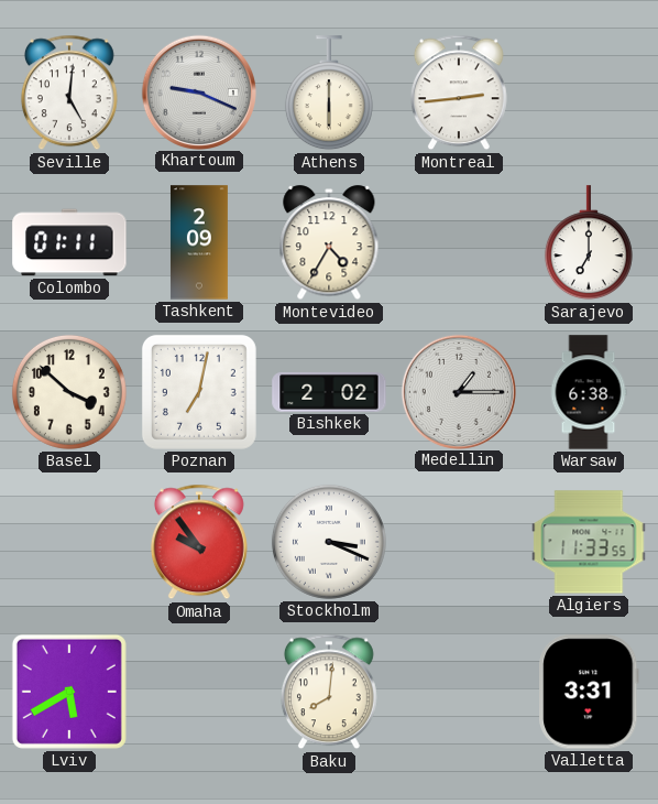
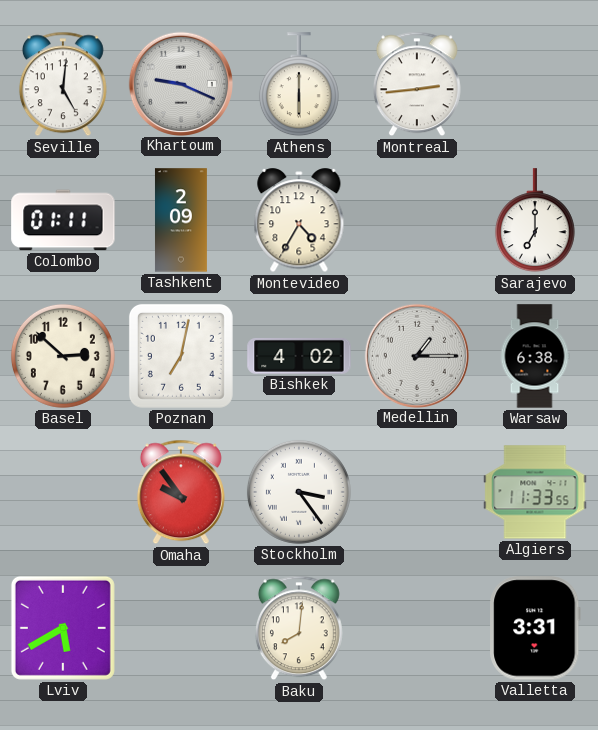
Basel: 3:52 -> 2:52 (63, 356)
Bishkek: 2:02 -> 4:02 (299, 356)
Stockholm: 3:19 -> 3:24 (299, 492)
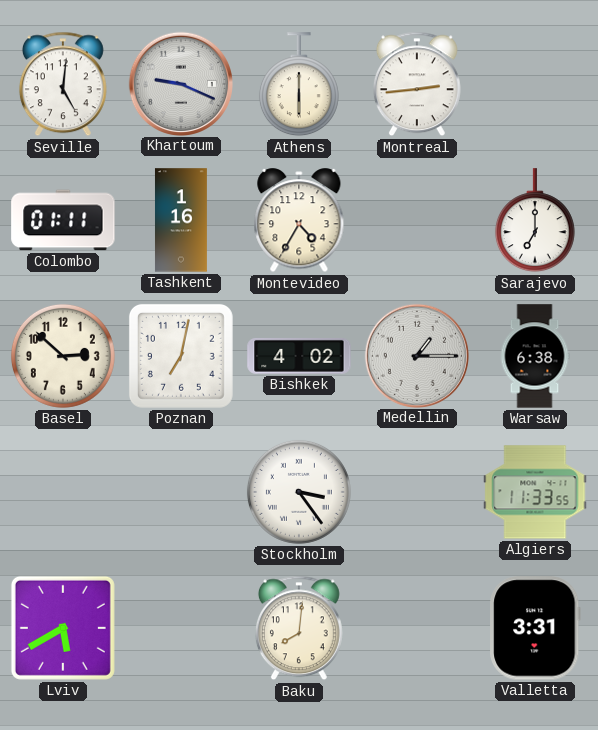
Tashkent: 2:09 -> 1:16 (181, 220)
Omaha: 9:54 -> none (181, 492)
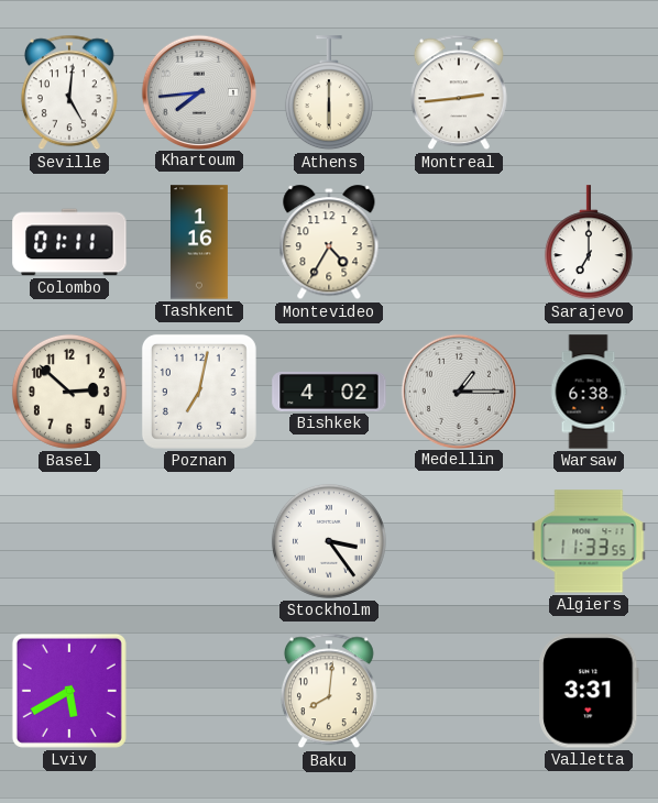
Khartoum: 9:19 -> 7:44 (198, 91)
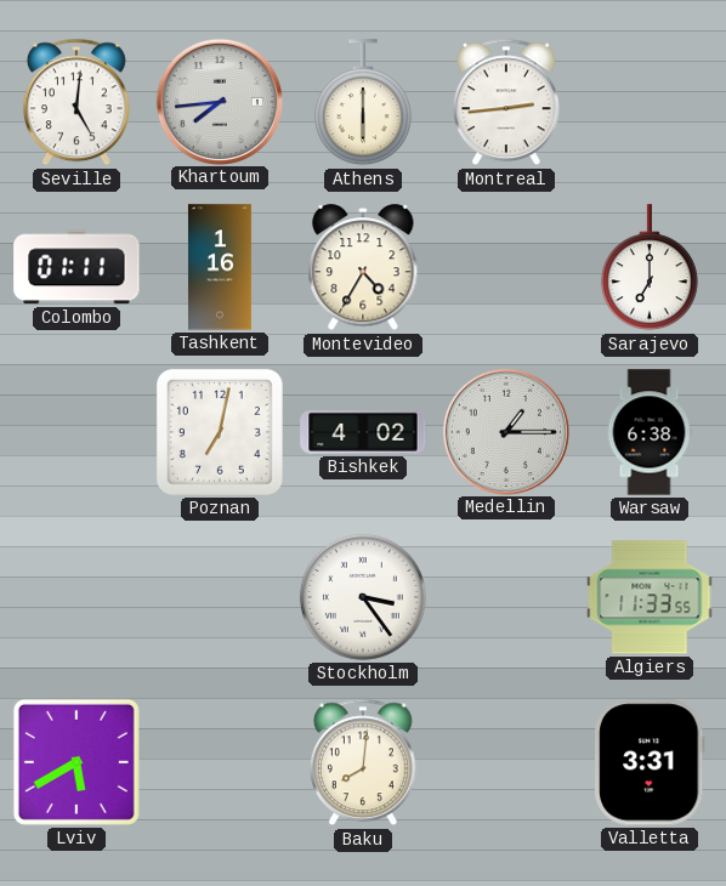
Basel: 2:52 -> none (69, 392)
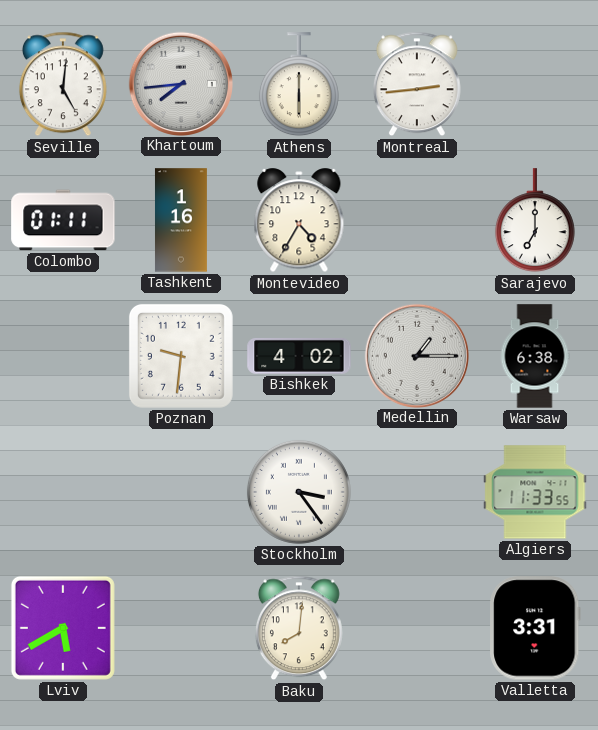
Poznan: 7:02 -> 9:31 (181, 356)
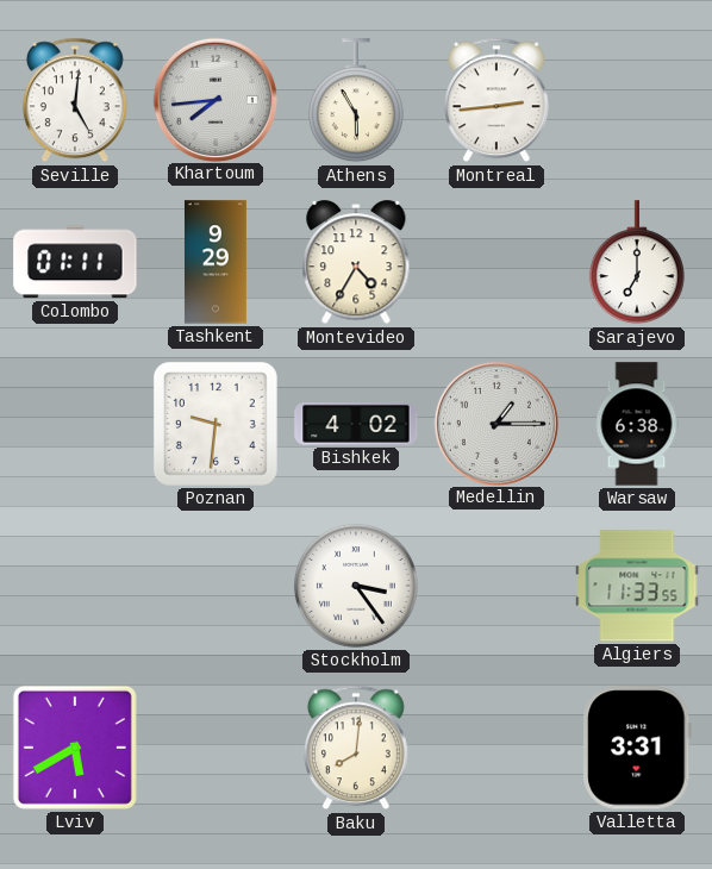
Athens: 6:00 -> 5:55 (356, 101)
Tashkent: 1:16 -> 9:29 (216, 262)
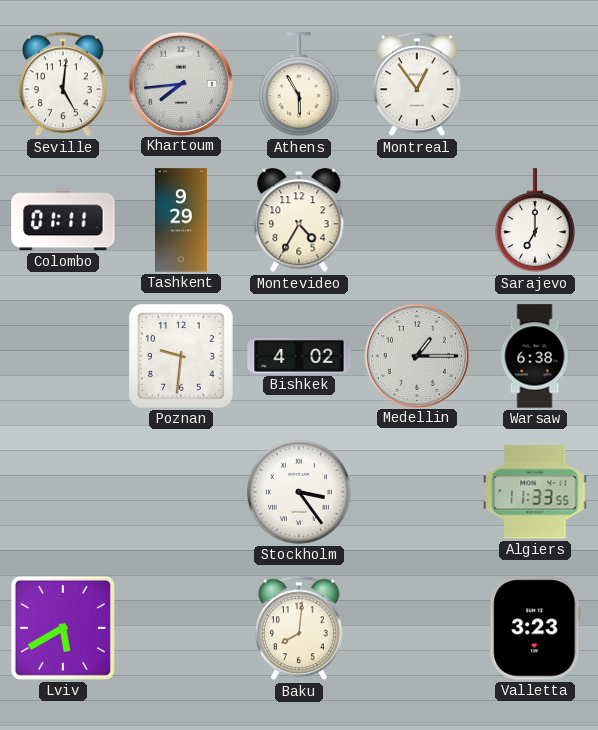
Montreal: 2:44 -> 12:54 (417, 84)
Valletta: 3:31 -> 3:23 (535, 628)
